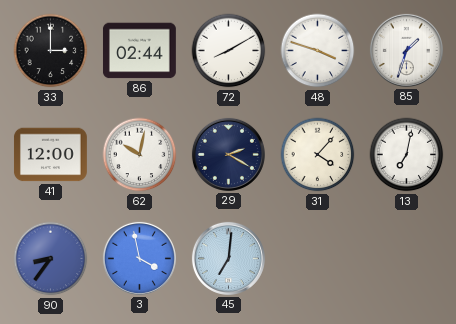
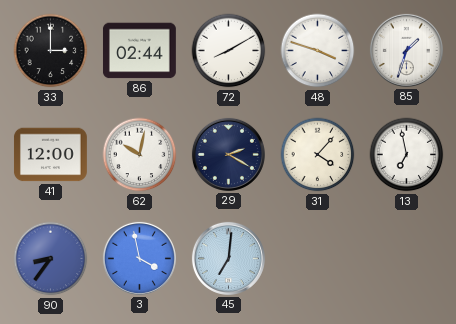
13: 7:02 -> 6:58 (407, 155)
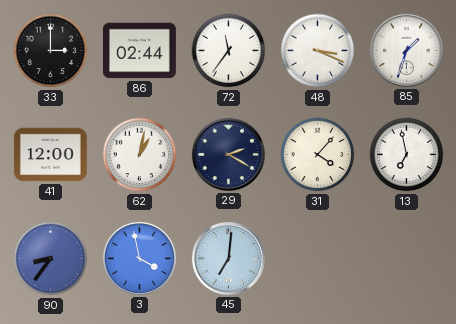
72: 8:10 -> 11:36 (229, 51)
48: 3:48 -> 3:19 (318, 51)
62: 10:02 -> 1:02 (140, 155)
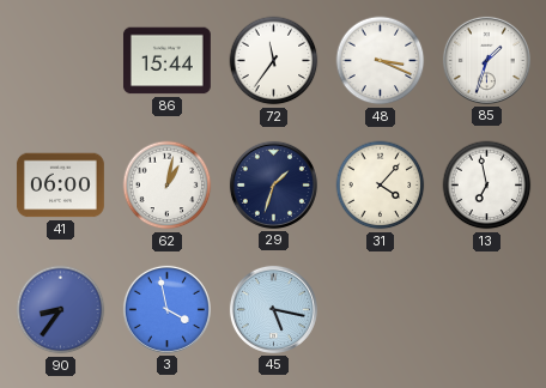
33: 3:00 -> none (51, 51)
86: 02:44 -> 15:44 (168, 61)
41: 12:00 -> 06:00 (60, 186)
29: 2:20 -> 1:33 (273, 184)
45: 7:01 -> 5:17 (273, 309)
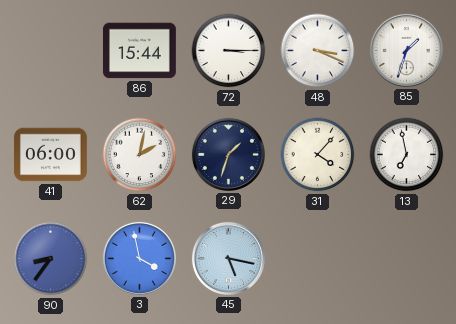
72: 11:36 -> 3:15 (229, 51)
62: 1:02 -> 2:02 (140, 155)
